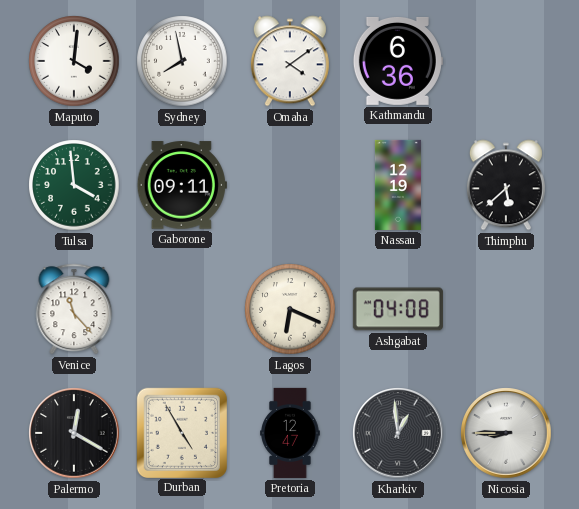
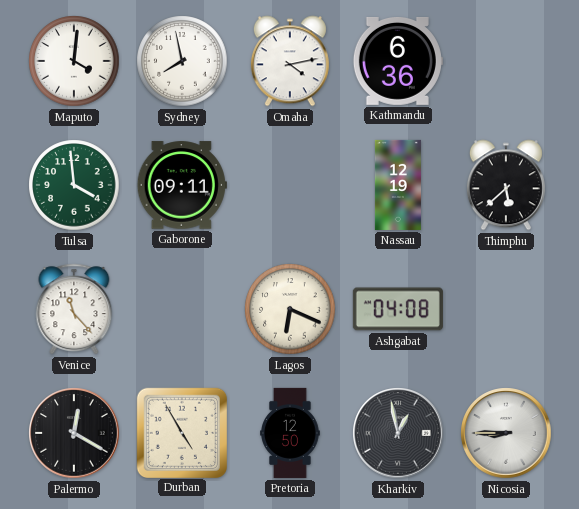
Omaha: 4:09 -> 4:13 (290, 61)
Pretoria: 12:47 -> 12:50 (290, 433)
Kharkiv: 12:59 -> 12:58 (398, 433)
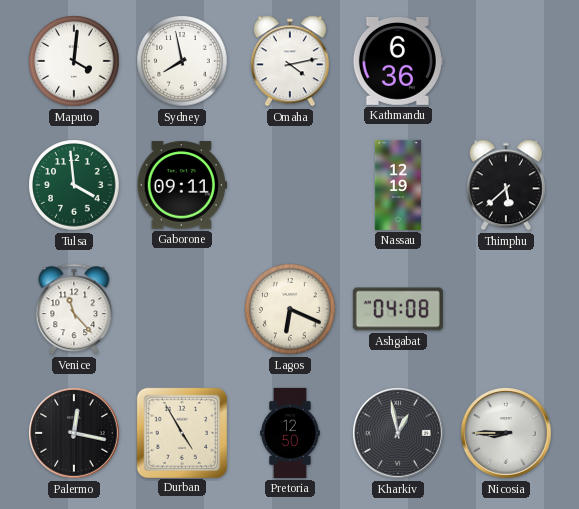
Palermo: 12:20 -> 12:17 (74, 433)
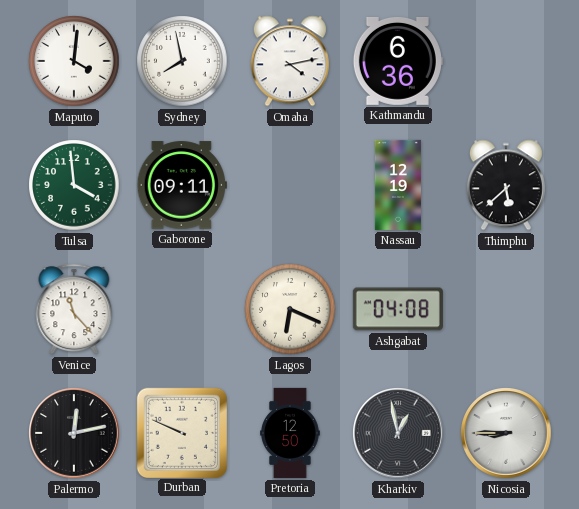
Palermo: 12:17 -> 12:13 (74, 433)
Durban: 4:55 -> 9:49 (181, 432)
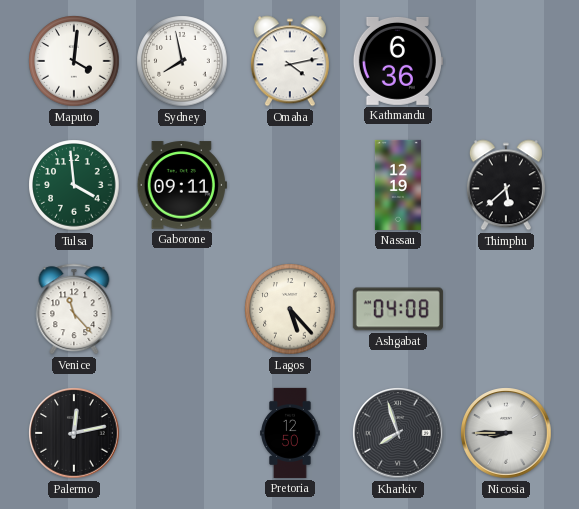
Lagos: 6:19 -> 5:23 (290, 309)
Durban: 9:49 -> none (181, 432)
Kharkiv: 12:58 -> 7:57 (398, 433)
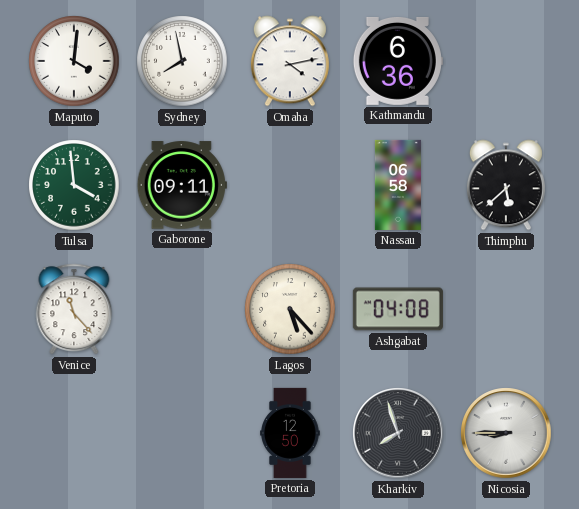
Nassau: 12:19 -> 06:58 (398, 185)
Palermo: 12:13 -> none (74, 433)
